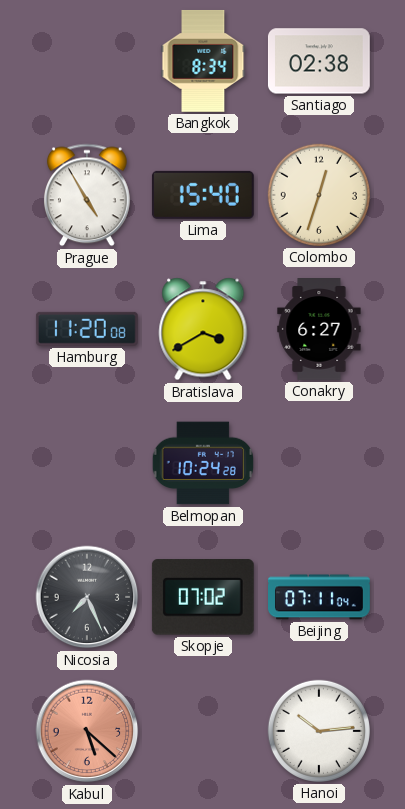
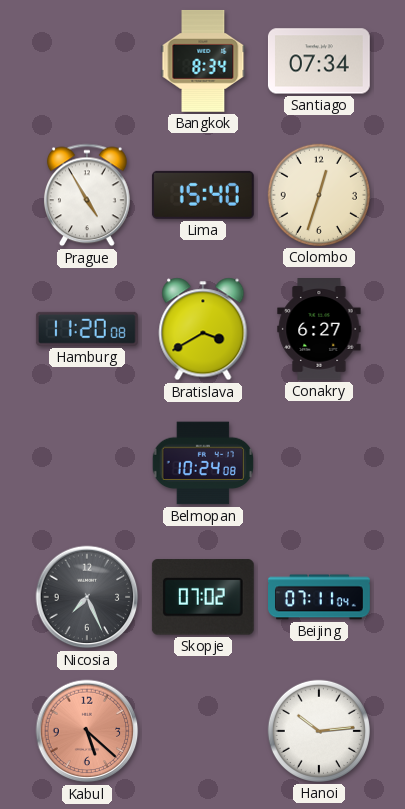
Santiago: 02:38 -> 07:34 (319, 61)
Belmopan: 10:24:28 -> 10:24:08 (202, 463)
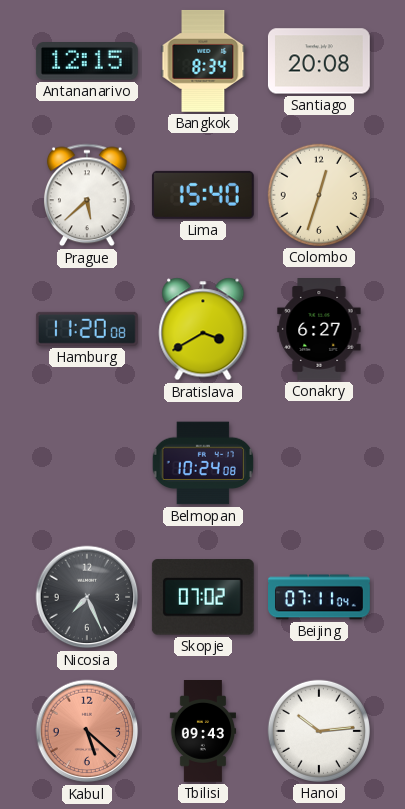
Antananarivo: none -> 12:15 (87, 62)
Santiago: 07:34 -> 20:08 (319, 61)
Prague: 4:55 -> 5:38 (87, 195)
Tbilisi: none -> 09:43 (203, 732)
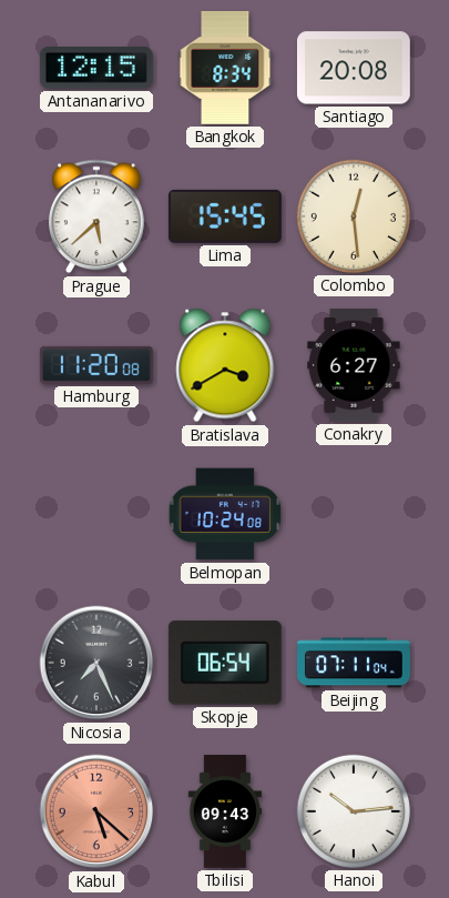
Lima: 15:40 -> 15:45 (225, 216)
Colombo: 12:33 -> 12:29 (354, 216)
Skopje: 07:02 -> 06:54 (225, 663)
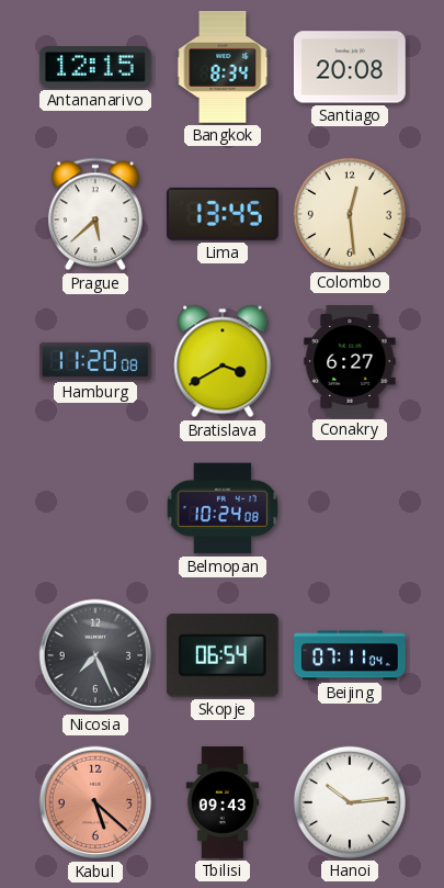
Lima: 15:45 -> 13:45 (223, 214)
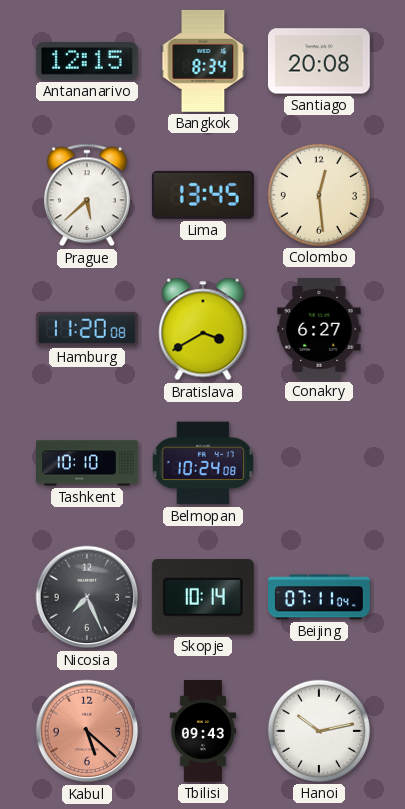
Tashkent: none -> 10:10 (88, 463)
Skopje: 06:54 -> 10:14 (203, 597)
Hanoi: 10:14 -> 10:13 (319, 731)
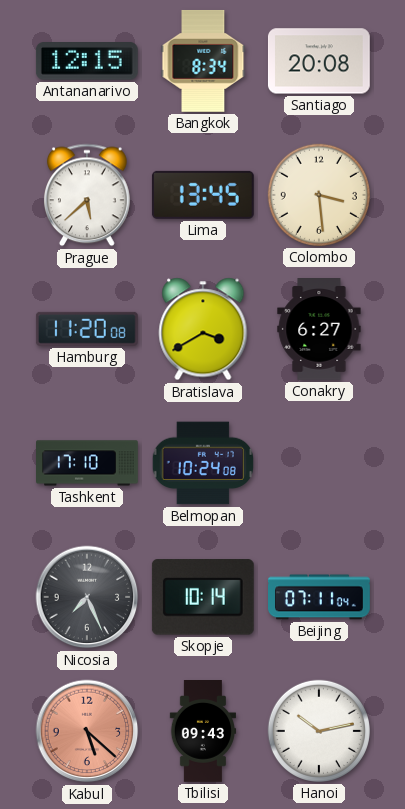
Colombo: 12:29 -> 3:29 (319, 195)
Tashkent: 10:10 -> 17:10 (88, 463)
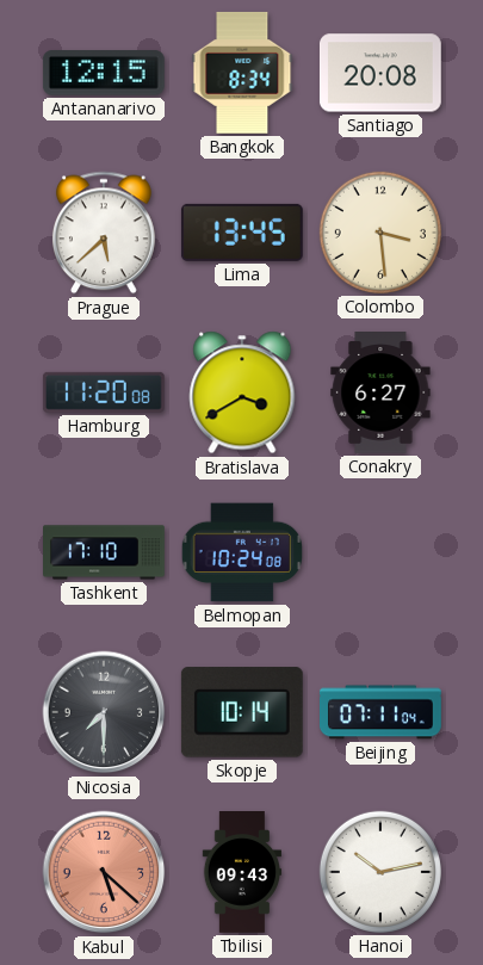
Nicosia: 7:26 -> 7:30 (104, 712)
